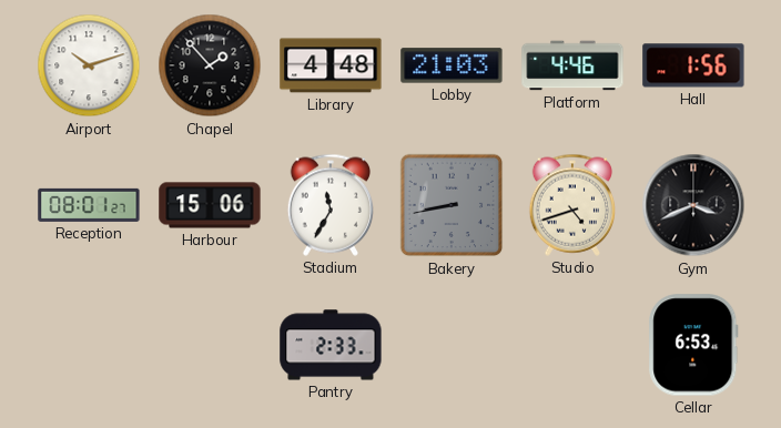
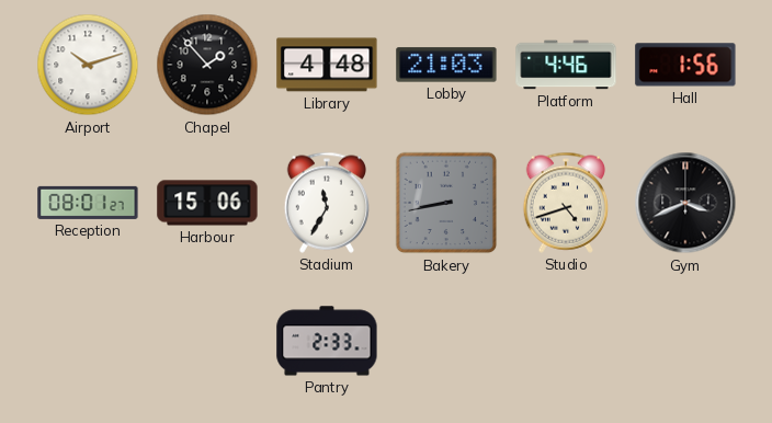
Cellar: 6:53 -> none (693, 345)
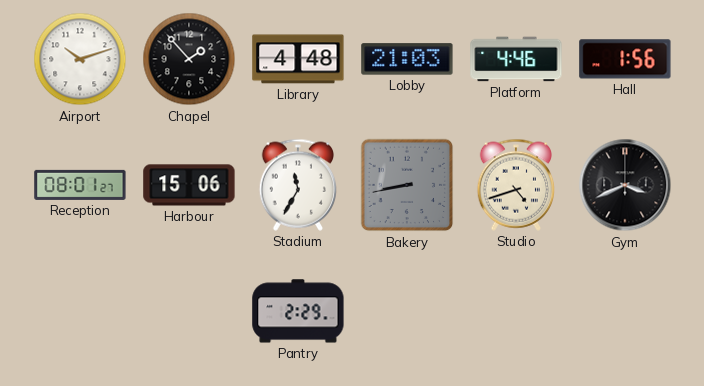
Pantry: 2:33 -> 2:29 (298, 311)
